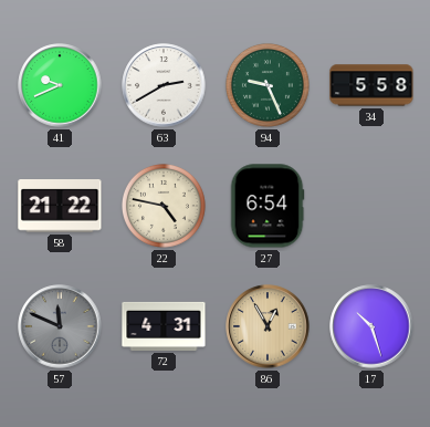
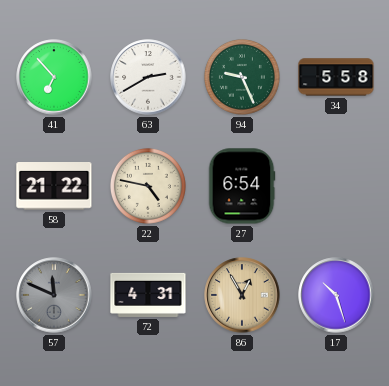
41: 9:41 -> 6:53 (54, 77)
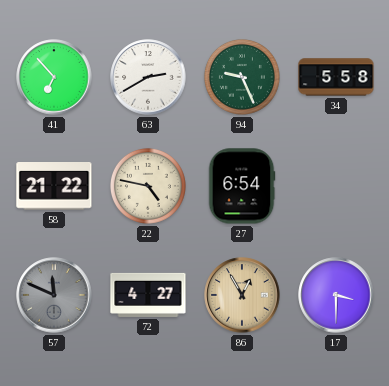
72: 4:31 -> 4:27 (148, 295)
17: 10:27 -> 3:30 (336, 295)
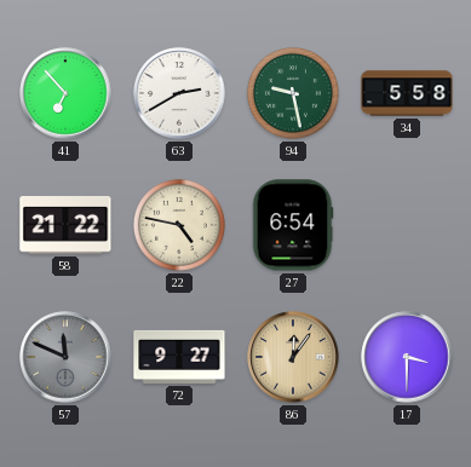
94: 9:26 -> 9:28 (293, 93)
72: 4:27 -> 9:27 (179, 357)
86: 12:55 -> 12:06 (293, 357)
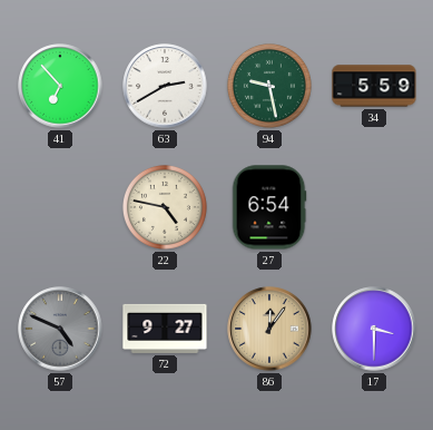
34: 5:58 -> 5:59 (374, 86)
58: 21:22 -> none (65, 226)
57: 11:49 -> 4:49 (60, 329)
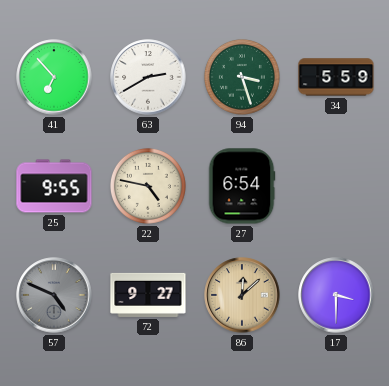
94: 9:28 -> 3:27 (242, 77)
25: none -> 9:55 (54, 186)
86: 12:06 -> 12:08 (242, 295)
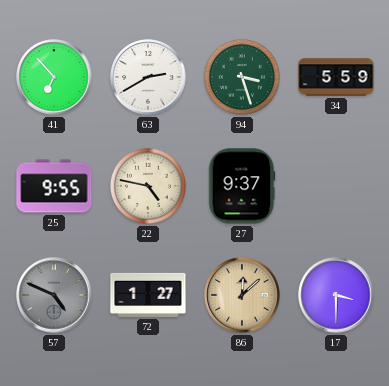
27: 6:54 -> 9:37 (242, 186)
72: 9:27 -> 1:27 (148, 295)
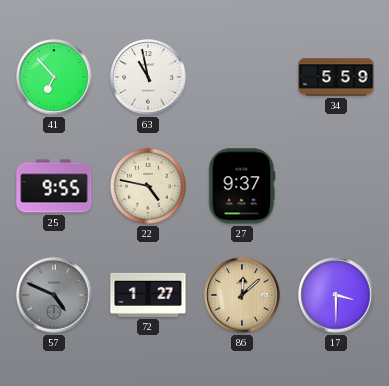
63: 2:40 -> 10:58 (148, 77)
94: 3:27 -> none (242, 77)
